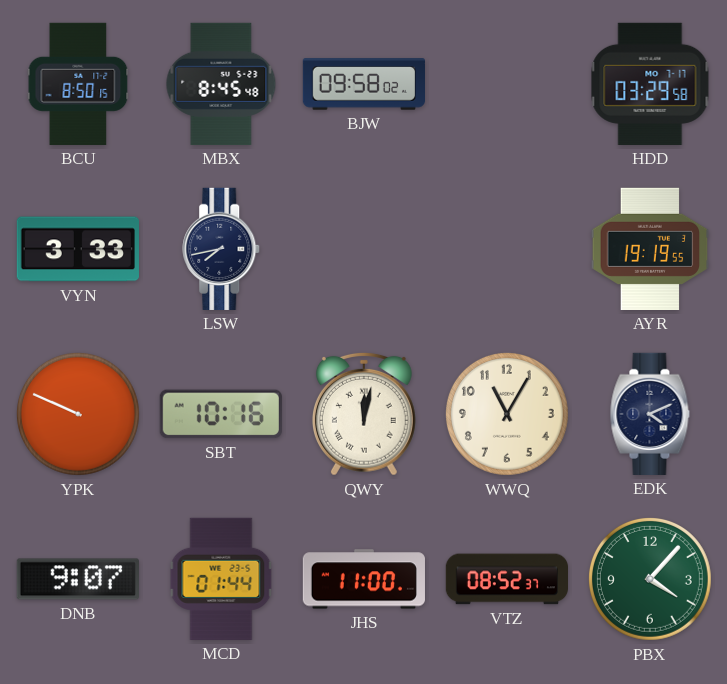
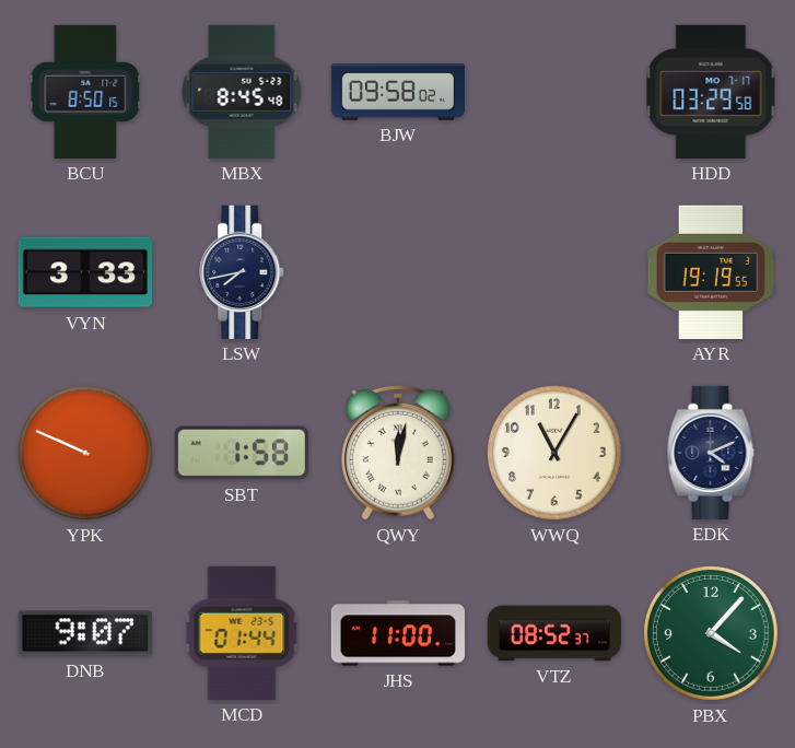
SBT: 10:16 -> 1:58 (242, 453)
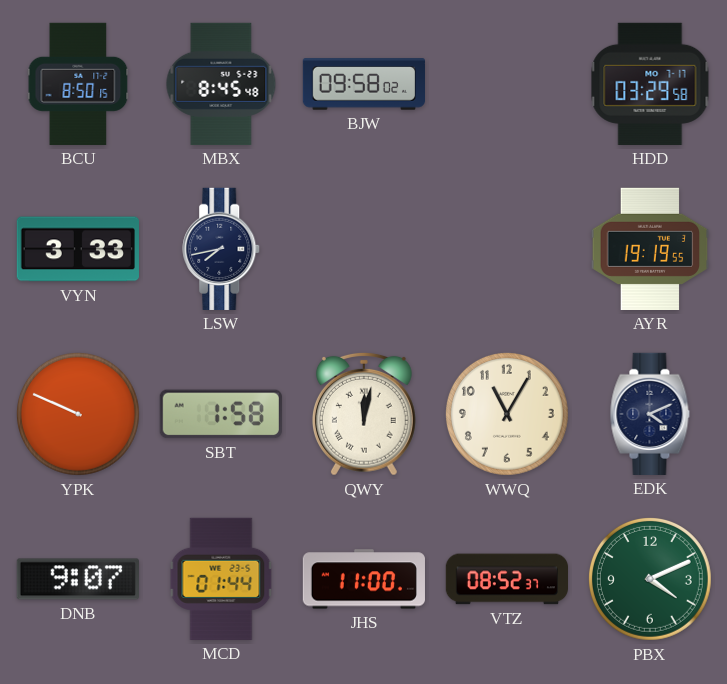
PBX: 4:07 -> 4:11 (650, 579)
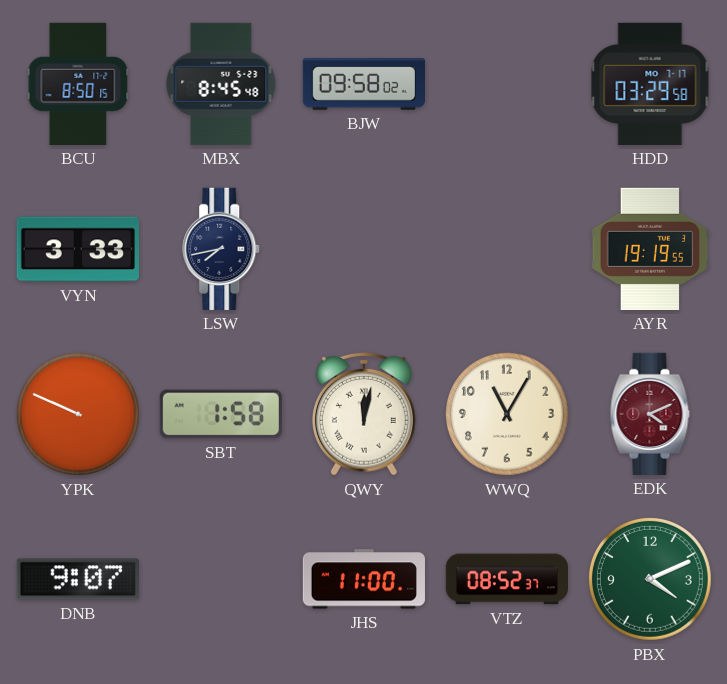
EDK dial: navy -> burgundy (650, 414)
MCD: 01:44 -> none (221, 579)
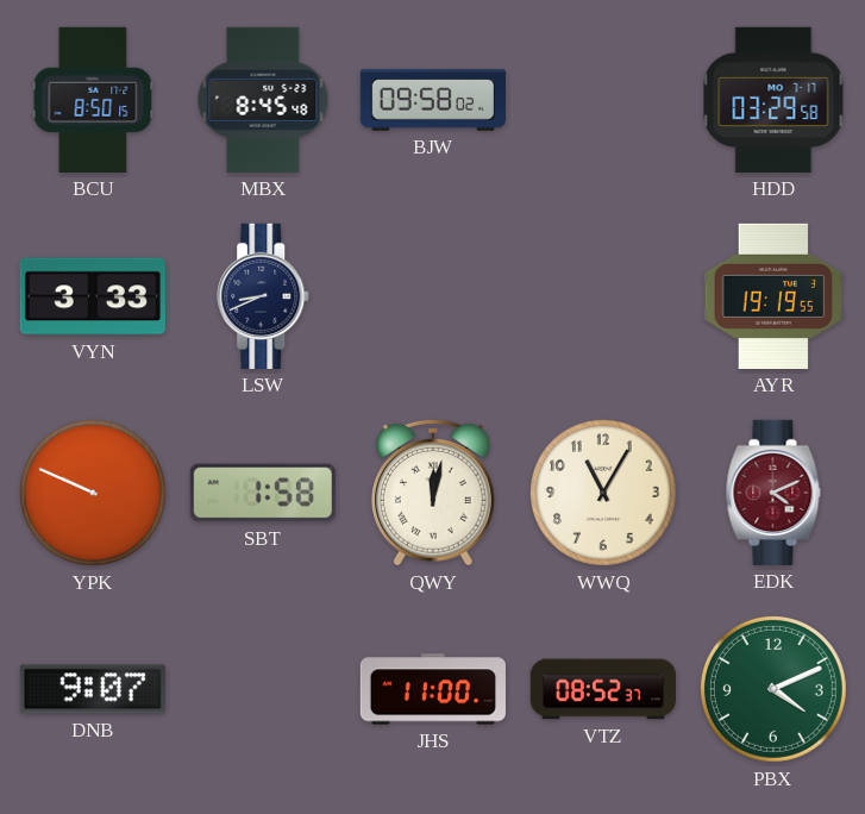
LSW: 7:43 -> 8:41 (264, 296)
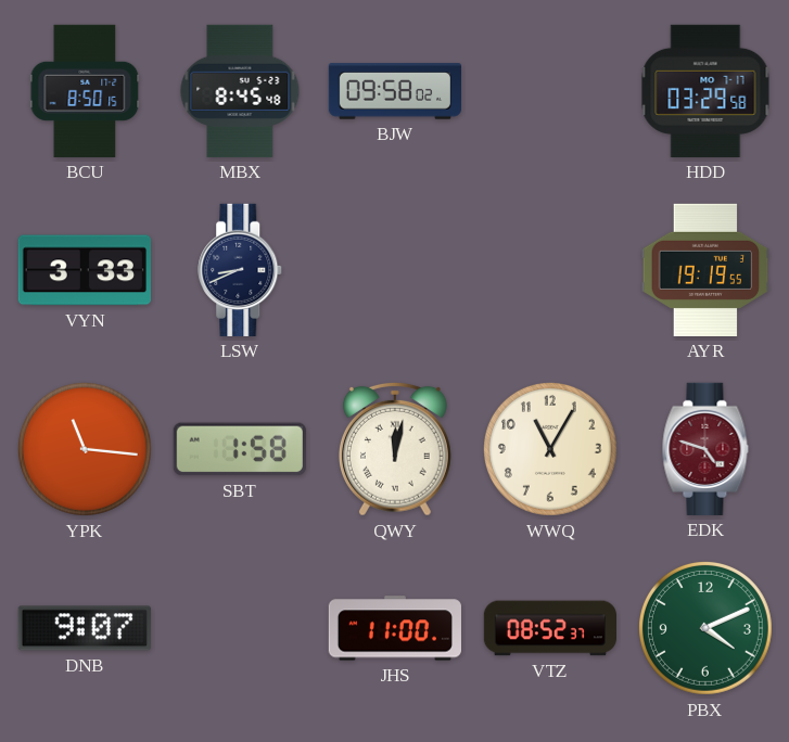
YPK: 9:49 -> 11:16 (85, 449)
EDK: 4:11 -> 4:48 (705, 449)
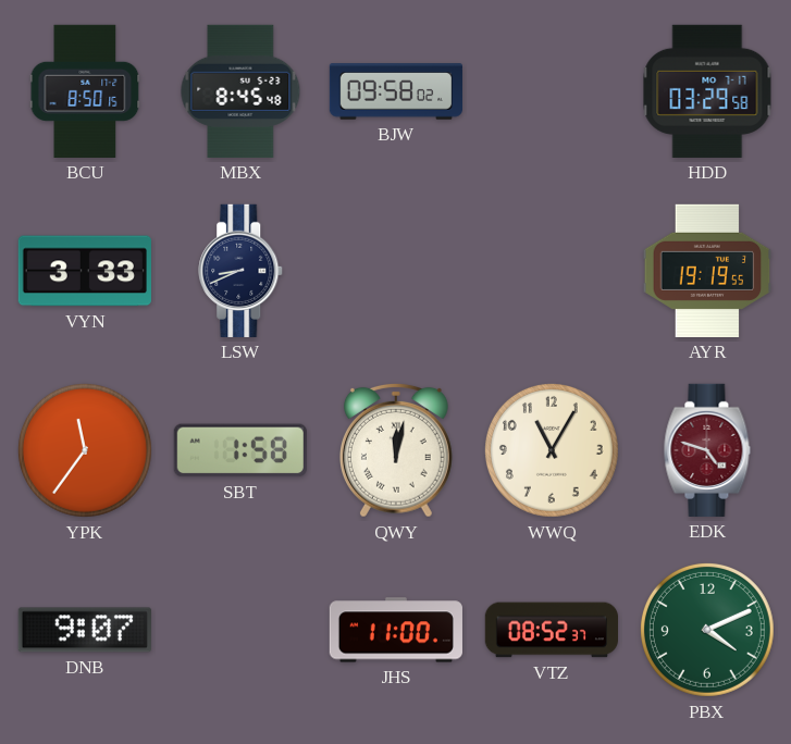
YPK: 11:16 -> 11:36 (85, 450)
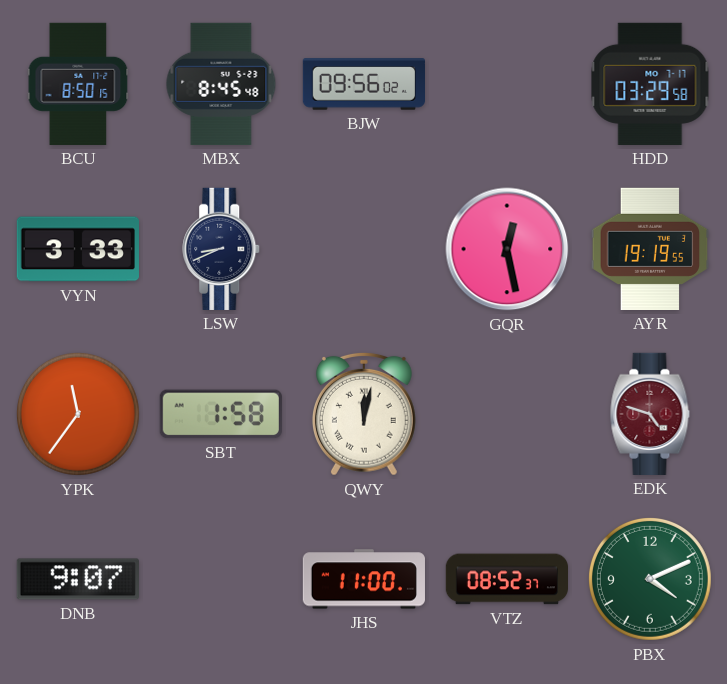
BJW: 09:58 -> 09:56 (363, 84)
GQR: none -> 12:28 (507, 249)
WWQ: 11:05 -> none (552, 450)
